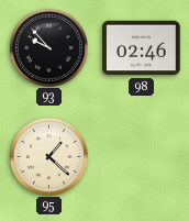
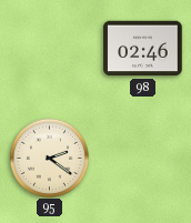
93: 9:53 -> none (48, 47)
95: 1:22 -> 2:21 (49, 158)
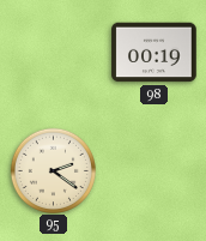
98: 02:46 -> 00:19 (154, 53)
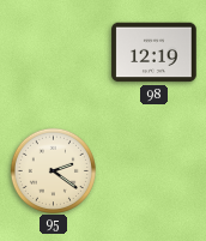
98: 00:19 -> 12:19 (154, 53)
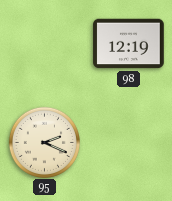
95: 2:21 -> 2:19 (44, 142)
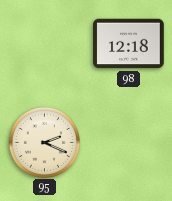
98: 12:19 -> 12:18 (129, 44)
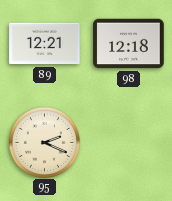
89: none -> 12:21 (45, 44)
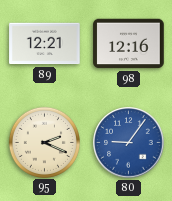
98: 12:18 -> 12:16 (129, 44)
80: none -> 9:06 (129, 143)
